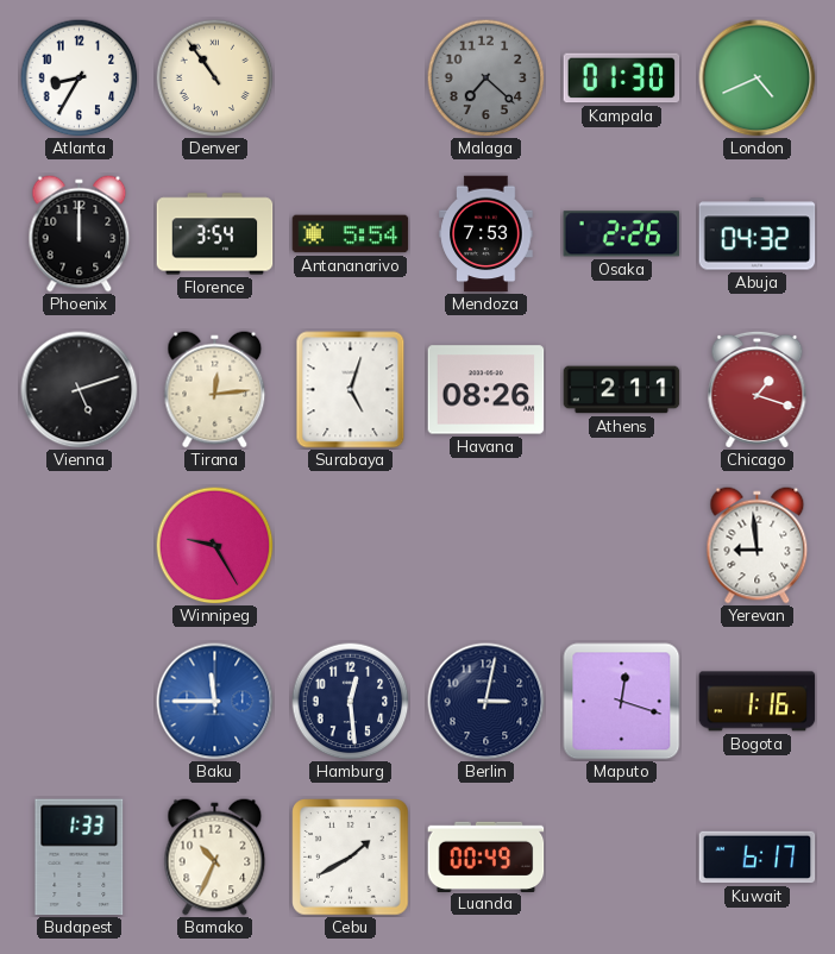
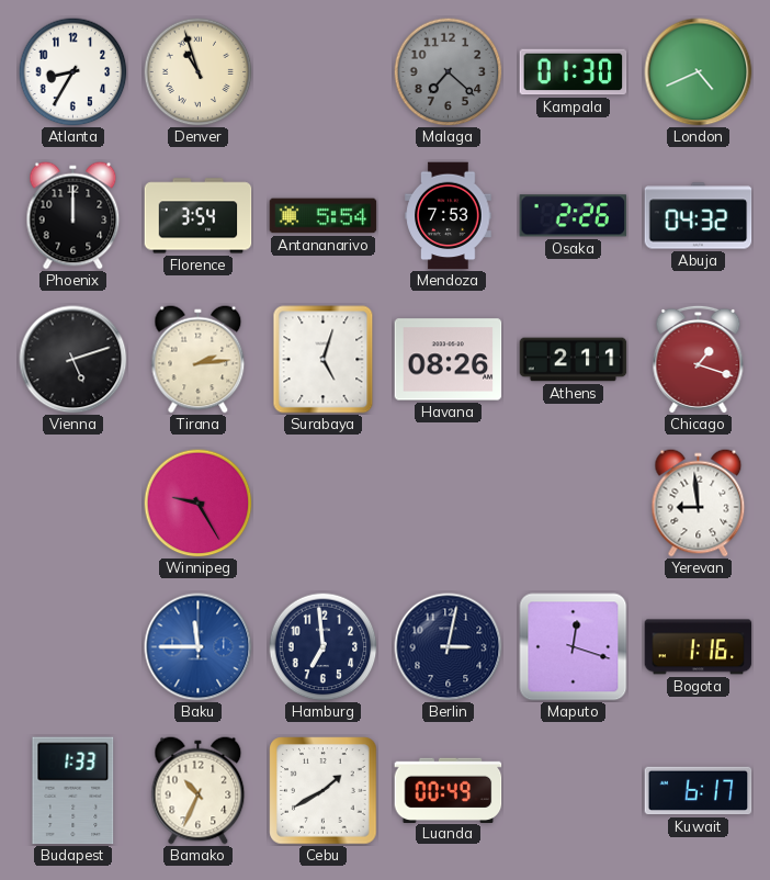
Denver: 10:54 -> 10:57 (199, 72)
Tirana: 12:14 -> 2:14 (199, 360)
Hamburg: 12:29 -> 6:59 (324, 647)
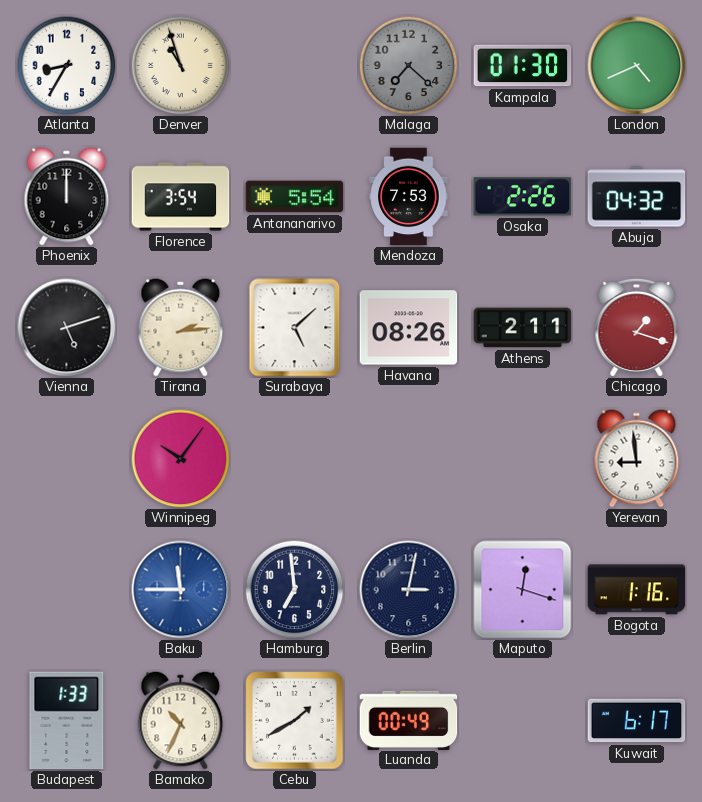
Surabaya: 5:03 -> 5:08 (295, 328)
Winnipeg: 9:25 -> 10:06 (181, 459)
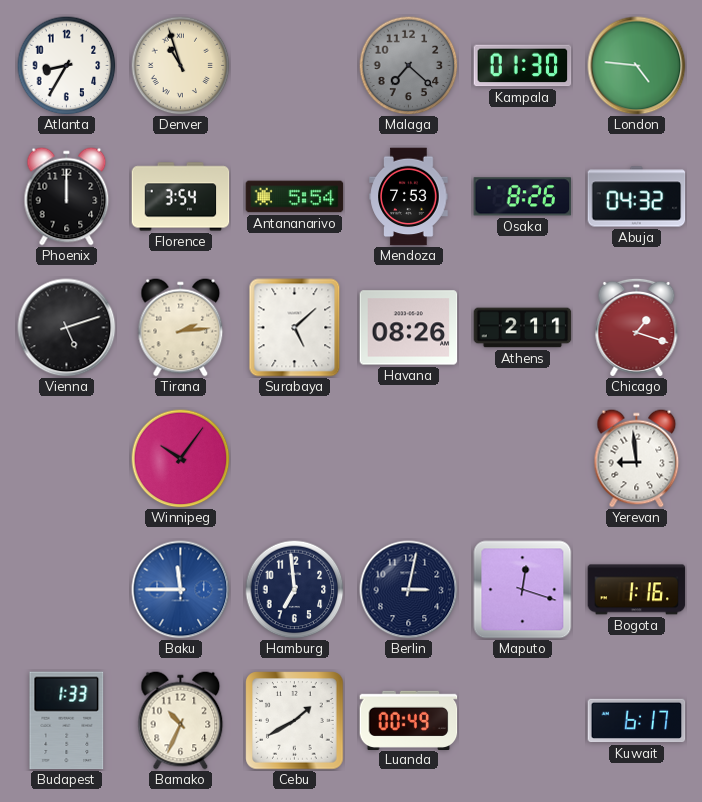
London: 4:41 -> 4:46 (637, 66)
Osaka: 2:26 -> 8:26 (523, 197)
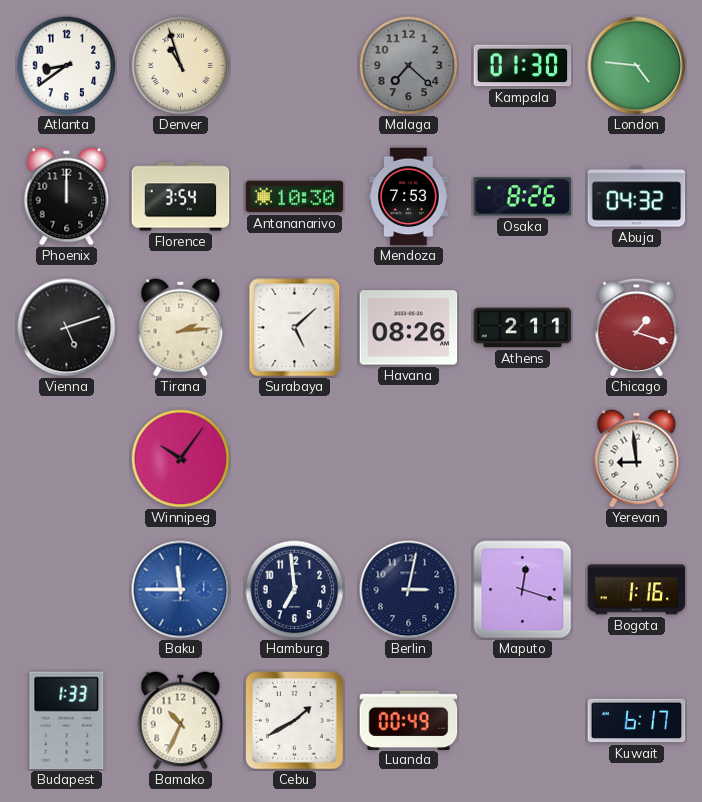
Atlanta: 8:35 -> 8:39 (67, 66)
Antananarivo: 5:54 -> 10:30 (295, 197)
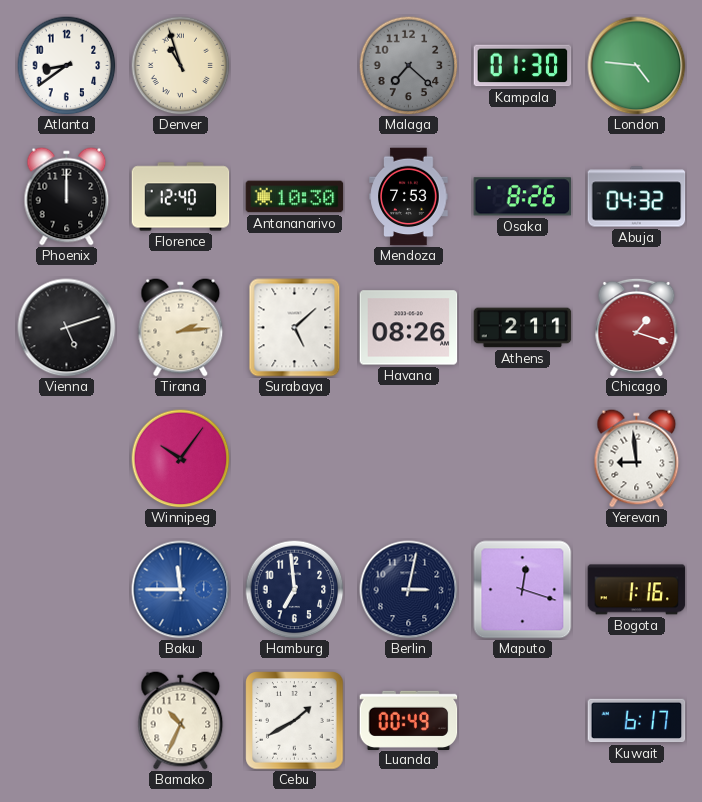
Florence: 3:54 -> 12:40 (181, 197)
Budapest: 1:33 -> none (67, 721)
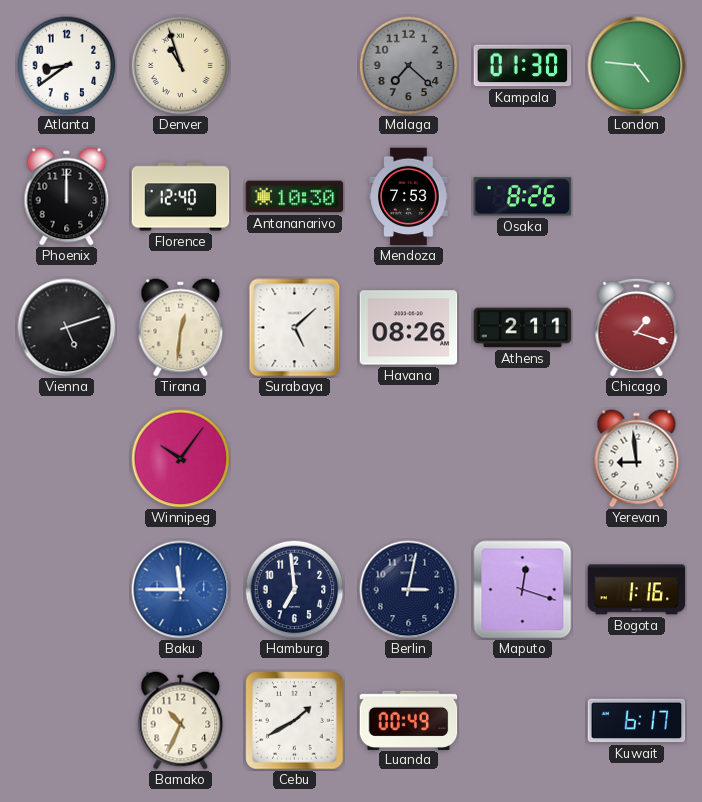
Abuja: 04:32 -> none (637, 197)
Tirana: 2:14 -> 12:31 (181, 328)
